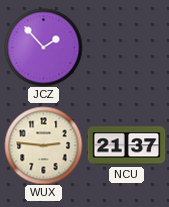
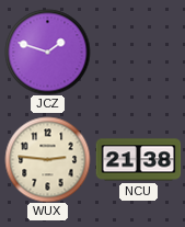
JCZ: 1:53 -> 1:48 (47, 52)
NCU: 21:37 -> 21:38 (138, 160)
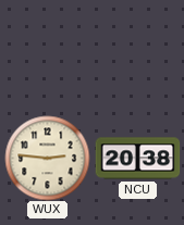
JCZ: 1:48 -> none (47, 52)
NCU: 21:38 -> 20:38 (137, 159)
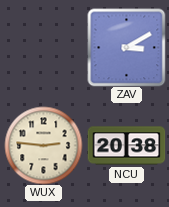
ZAV: none -> 3:10 (126, 47)
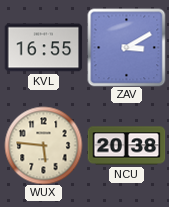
KVL: none -> 16:55 (43, 48)
WUX: 2:46 -> 5:46 (43, 145)
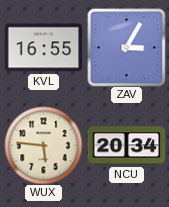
ZAV: 3:10 -> 3:05 (126, 47)
NCU: 20:38 -> 20:34 (126, 146)
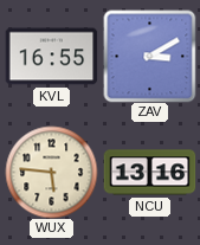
ZAV: 3:05 -> 3:10 (149, 56)
NCU: 20:34 -> 13:16 (149, 173)
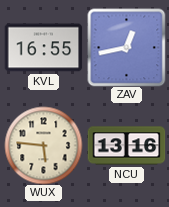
ZAV: 3:10 -> 12:43 (126, 47)
